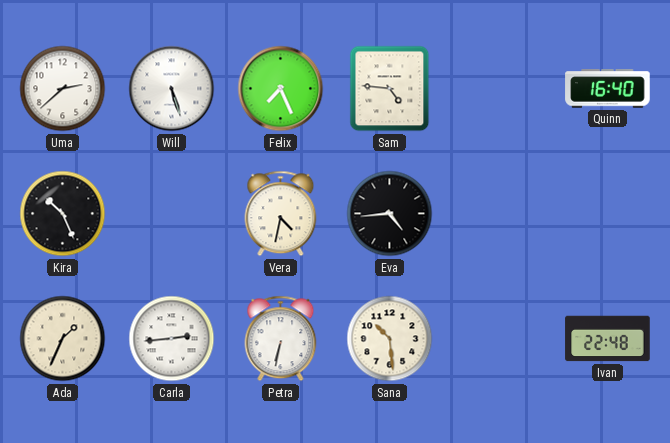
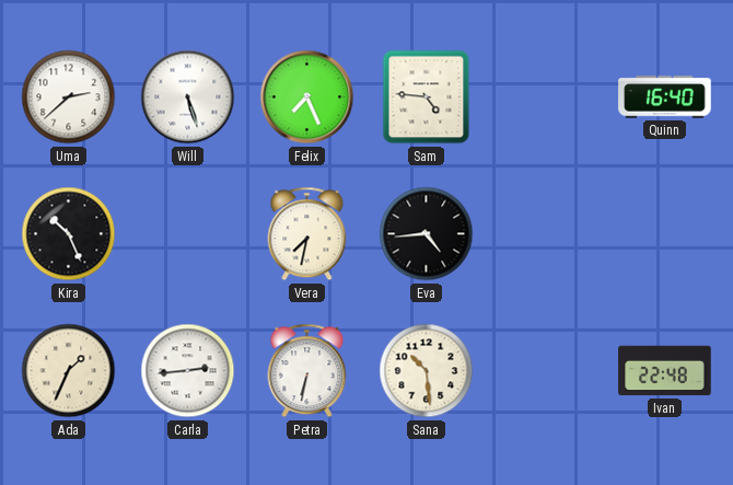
Vera: 4:32 -> 7:32 (307, 234)
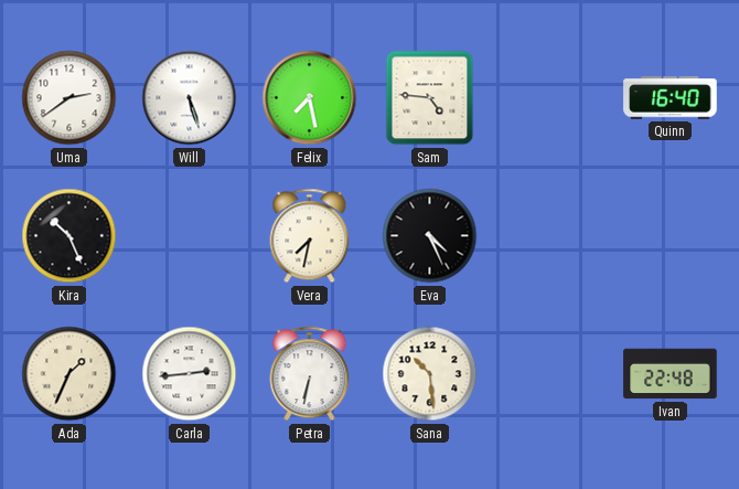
Uma: 2:38 -> 2:39 (69, 98)
Felix: 7:26 -> 7:28 (310, 98)
Eva: 4:44 -> 4:26 (430, 236)
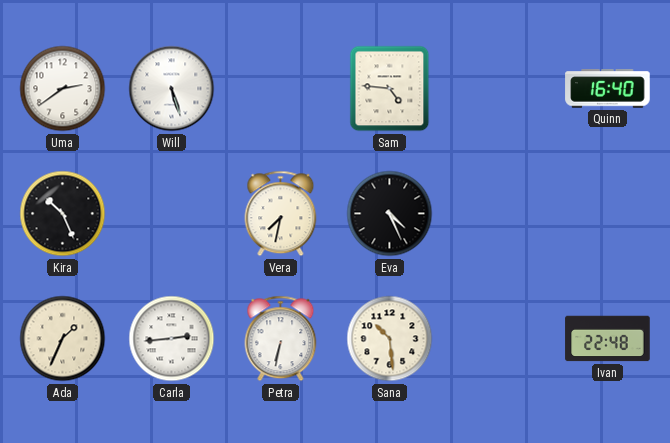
Felix: 7:28 -> none (310, 98)
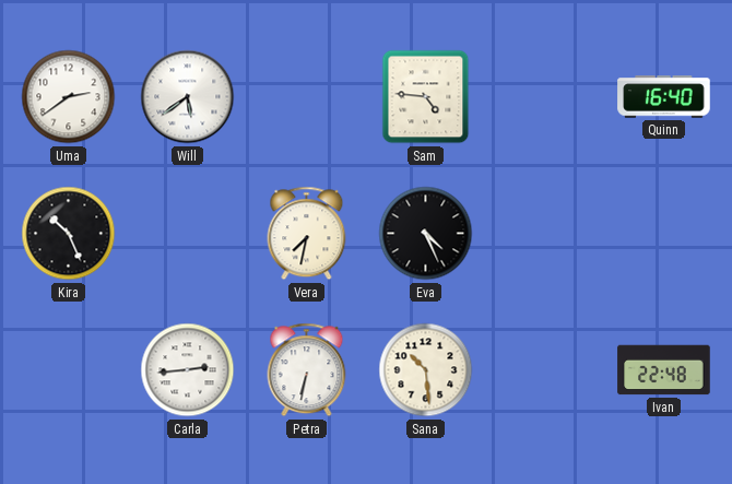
Will: 5:27 -> 5:39 (188, 97)
Ada: 1:34 -> none (63, 339)
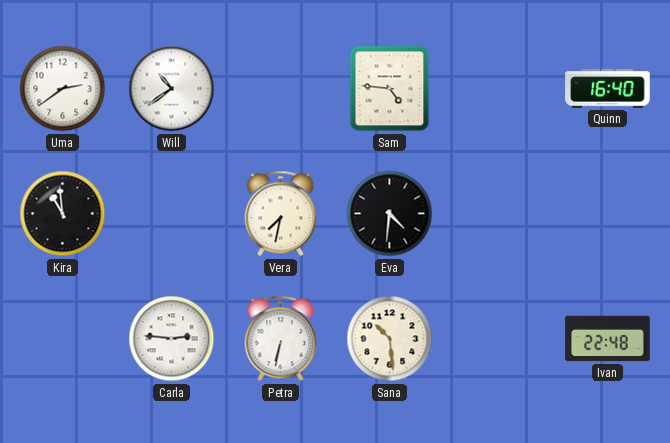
Will: 5:39 -> 10:39 (172, 89)
Kira: 10:26 -> 10:59 (63, 214)
Eva: 4:26 -> 4:31 (390, 214)
Carla: 2:44 -> 2:46 (172, 339)
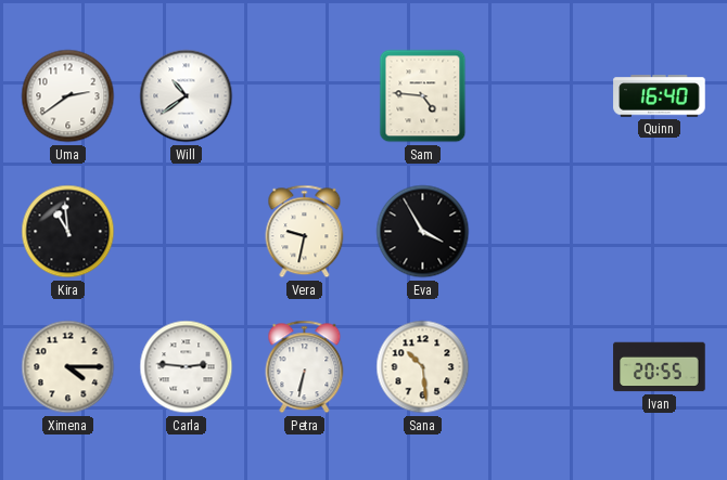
Vera: 7:32 -> 9:32 (305, 232)
Eva: 4:31 -> 3:55 (423, 232)
Ximena: none -> 4:15 (68, 367)
Ivan: 22:48 -> 20:55 (660, 367)
